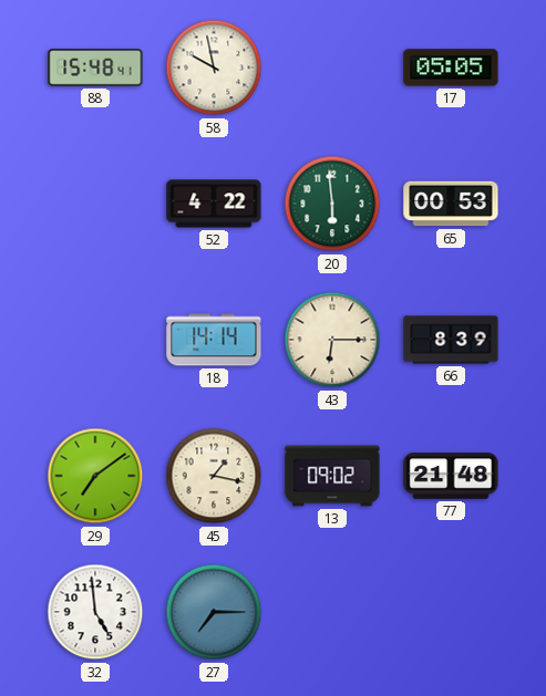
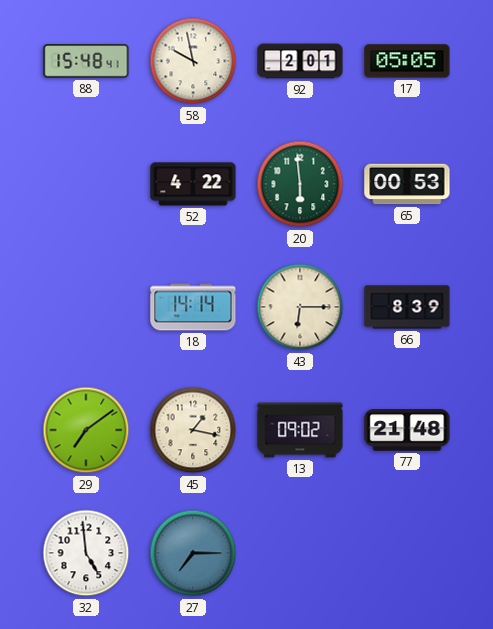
92: none -> 2:01 (300, 61)
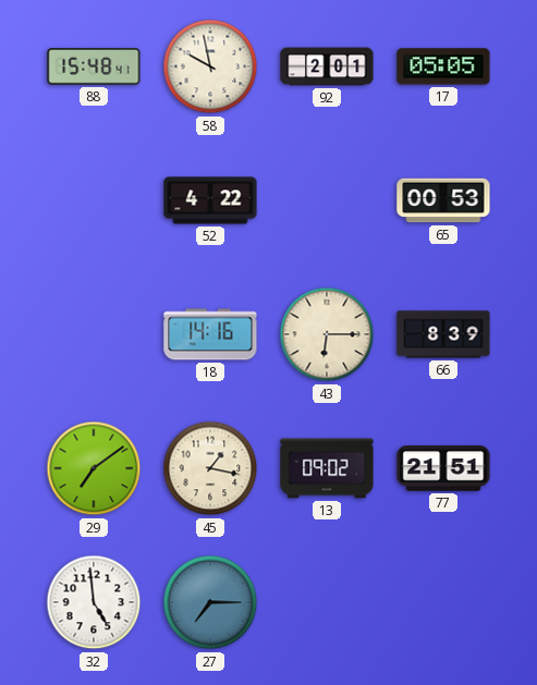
20: 5:59 -> none (300, 184)
18: 14:14 -> 14:16 (210, 334)
77: 21:48 -> 21:51 (443, 468)
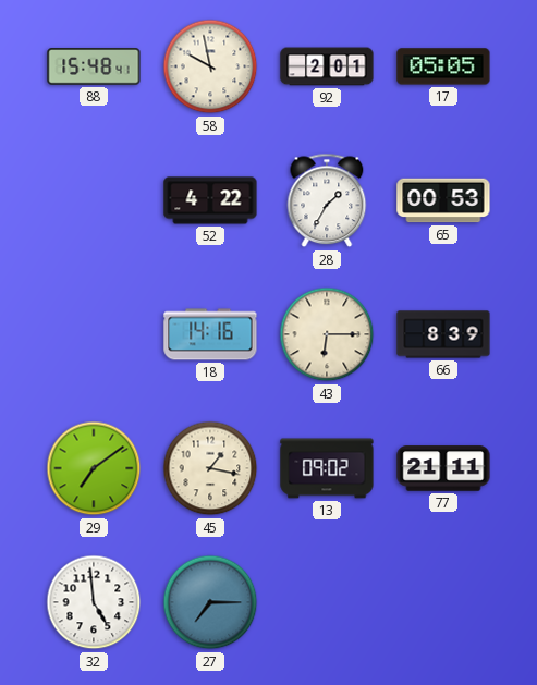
28: none -> 1:35 (327, 200)
77: 21:51 -> 21:11 (443, 468)
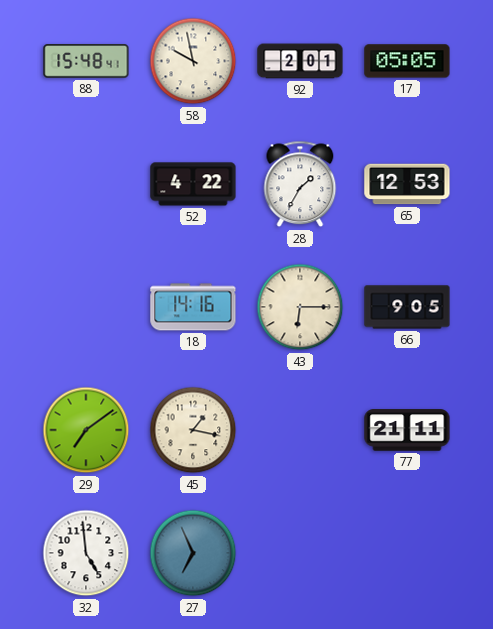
65: 00:53 -> 12:53 (407, 184)
66: 8:39 -> 9:05 (407, 307)
13: 09:02 -> none (327, 468)
27: 7:15 -> 6:56 (193, 553)
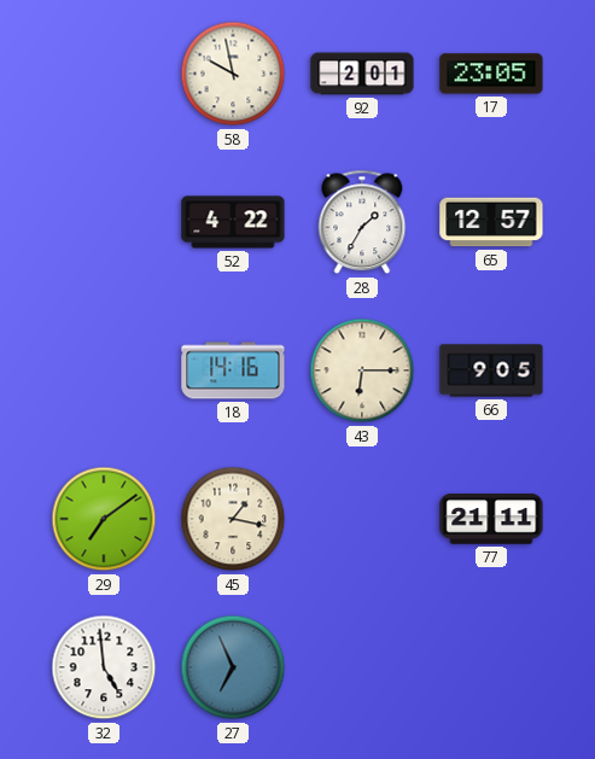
88: 15:48 -> none (86, 62)
17: 05:05 -> 23:05 (491, 74)
65: 12:53 -> 12:57 (491, 222)
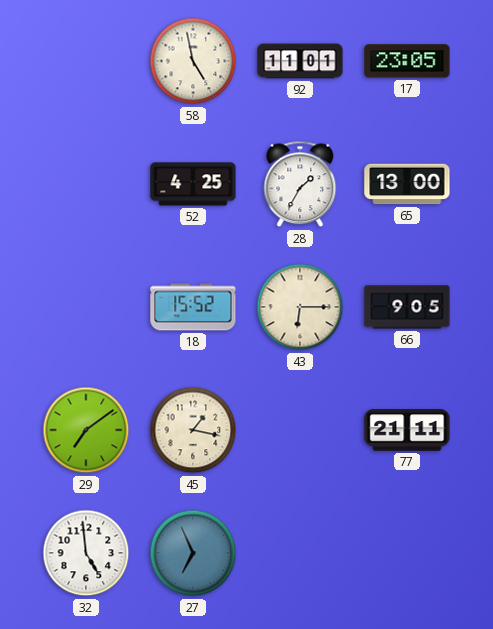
58: 9:58 -> 4:58 (193, 61)
92: 2:01 -> 11:01 (300, 61)
52: 4:22 -> 4:25 (193, 184)
65: 12:57 -> 13:00 (407, 184)
18: 14:16 -> 15:52 (193, 307)
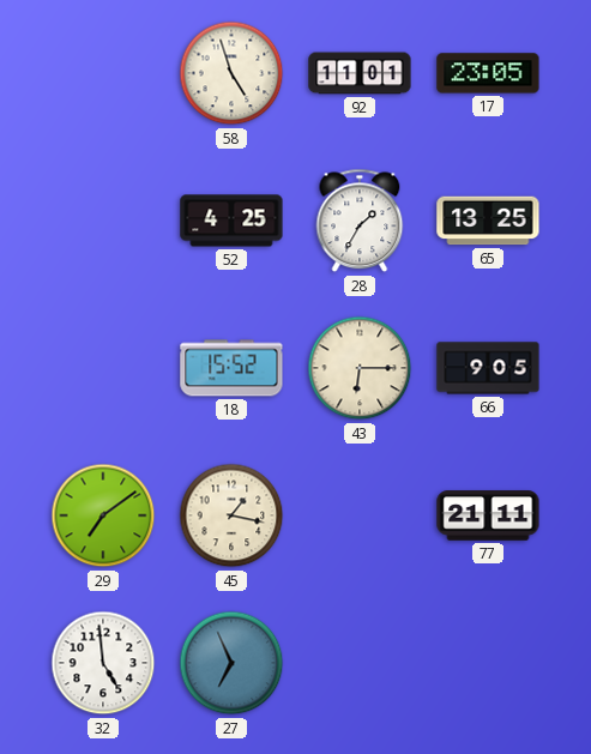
58: 4:58 -> 4:57 (231, 73)
65: 13:00 -> 13:25 (488, 221)
